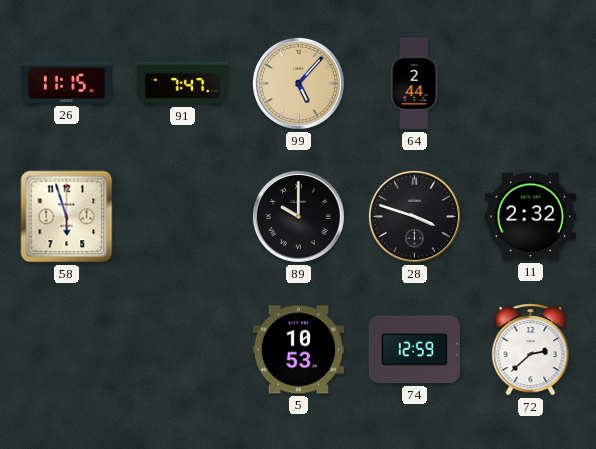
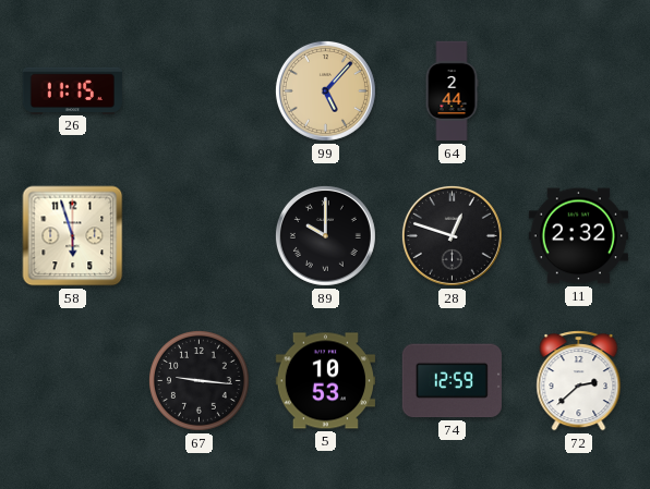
91: 7:47 -> none (182, 83)
28: 3:48 -> 12:48 (452, 235)
67: none -> 9:16 (198, 380)
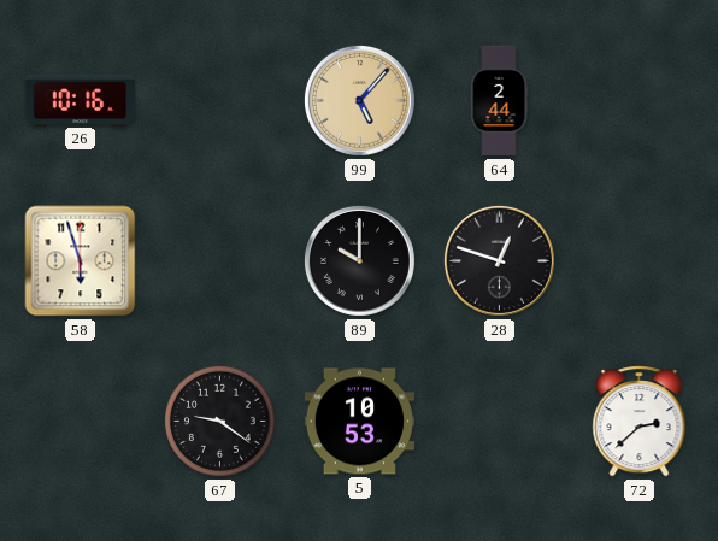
26: 11:15 -> 10:16 (80, 100)
11: 2:32 -> none (578, 236)
67: 9:16 -> 9:21 (219, 421)
74: 12:59 -> none (452, 381)
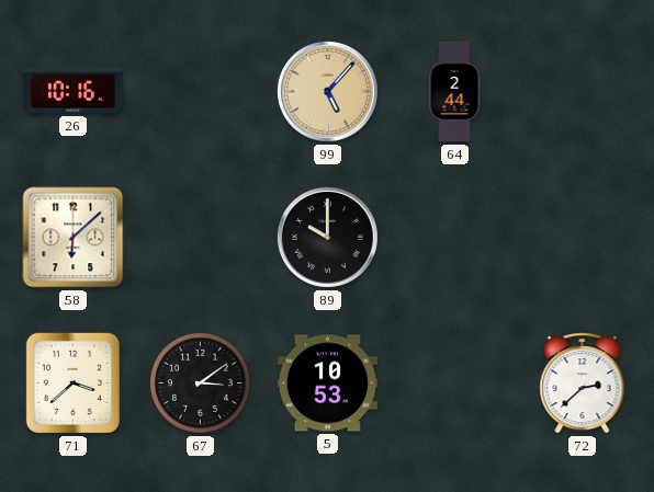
58: 5:57 -> 6:08 (74, 238)
28: 12:48 -> none (499, 260)
71: none -> 3:38 (72, 382)
67: 9:21 -> 3:09 (200, 382)
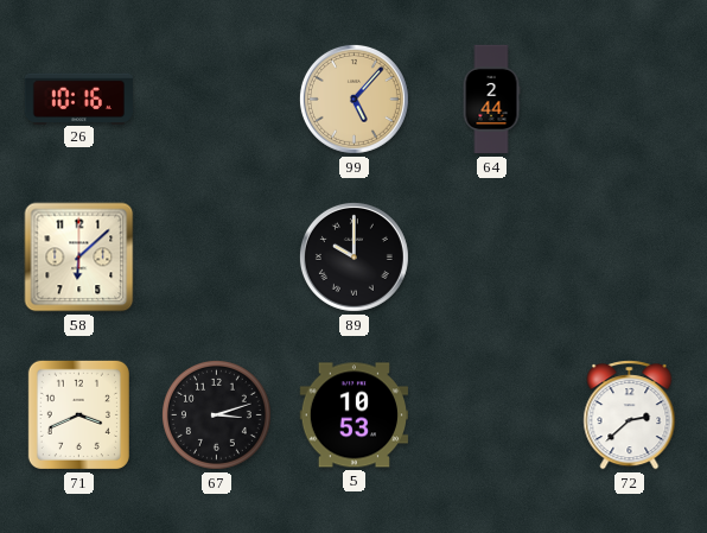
71: 3:38 -> 3:41 (78, 414)
67: 3:09 -> 3:12 (216, 414)
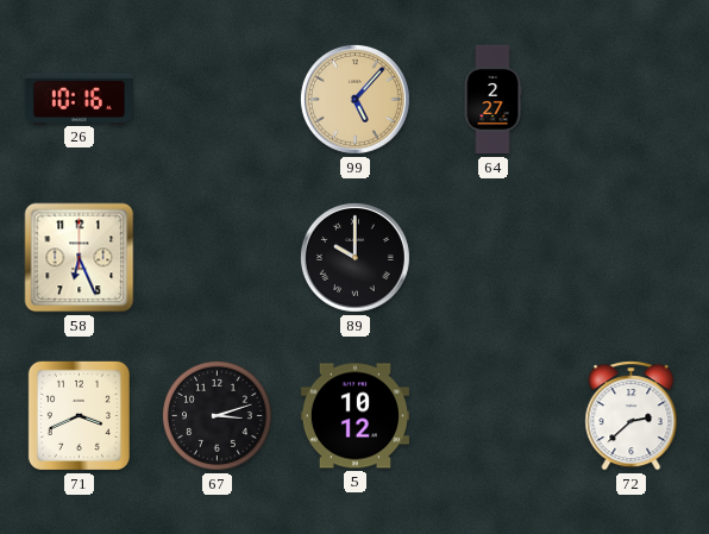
64: 2:44 -> 2:27 (492, 100)
58: 6:08 -> 6:26 (80, 258)
5: 10:53 -> 10:12 (354, 416)
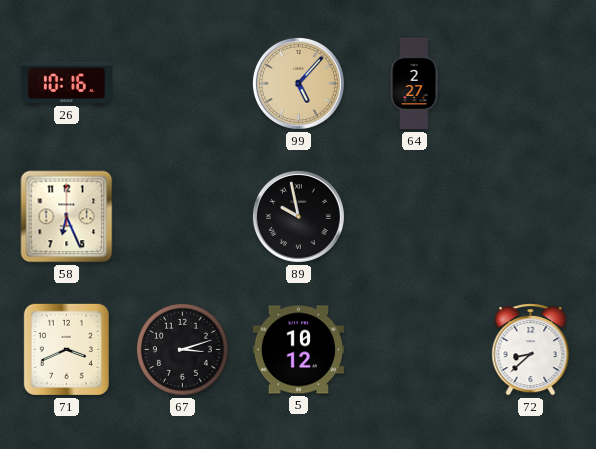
89: 10:00 -> 9:58 (298, 216)
72: 2:38 -> 8:38 (531, 350)
